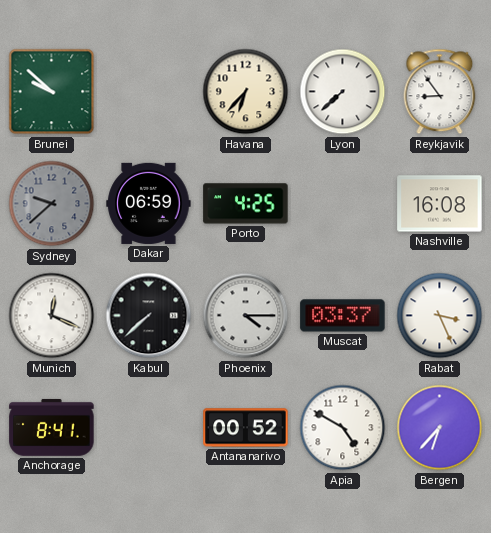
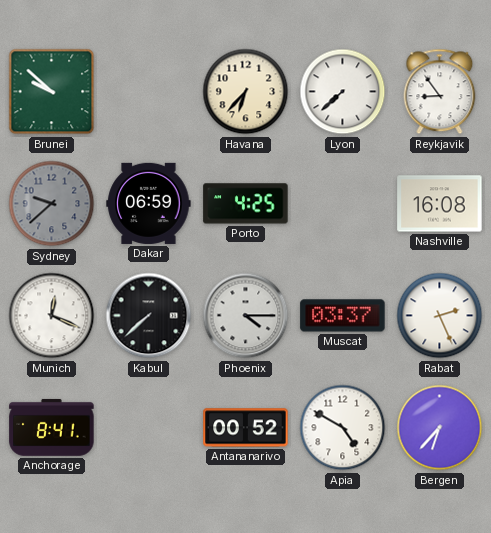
Rabat: 3:26 -> 2:26 (440, 316)
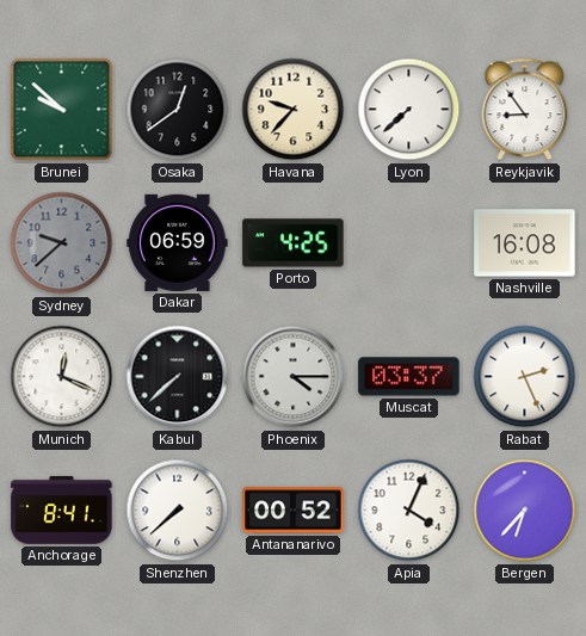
Osaka: none -> 12:39 (178, 110)
Havana: 6:37 -> 9:37 (294, 110)
Shenzhen: none -> 7:38 (178, 511)
Apia: 4:50 -> 4:04 (409, 511)
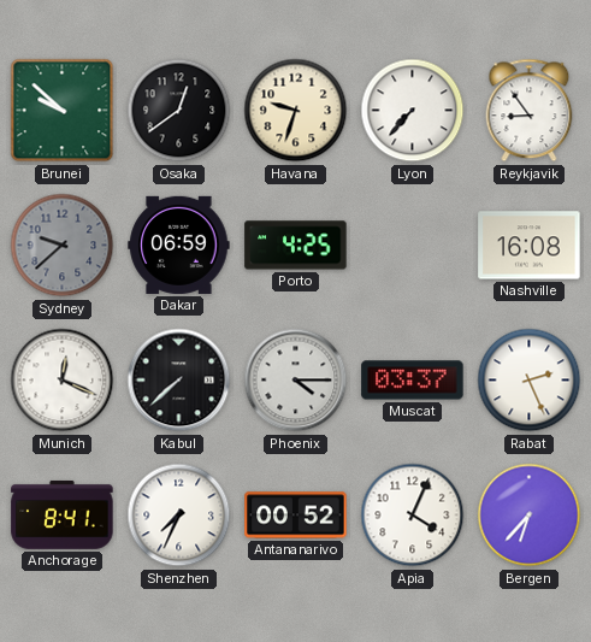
Havana: 9:37 -> 9:33 (296, 111)
Lyon: 7:38 -> 7:37 (413, 111)
Shenzhen: 7:38 -> 7:34 (179, 516)
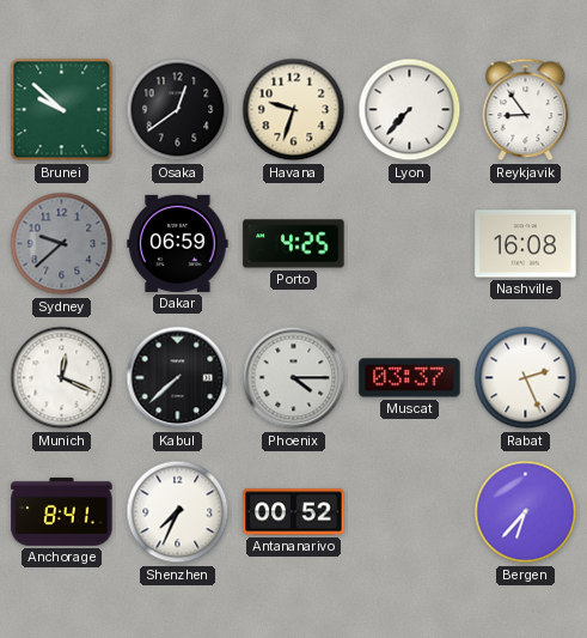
Apia: 4:04 -> none (413, 516)
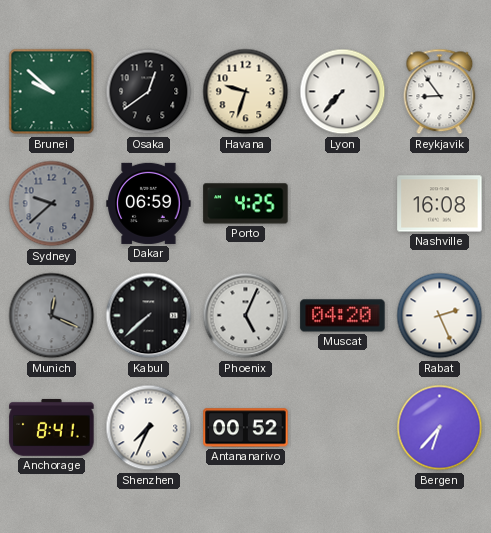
Munich dial: white -> grey (52, 316)
Phoenix: 4:15 -> 5:04 (246, 316)
Muscat: 03:37 -> 04:20 (343, 316)
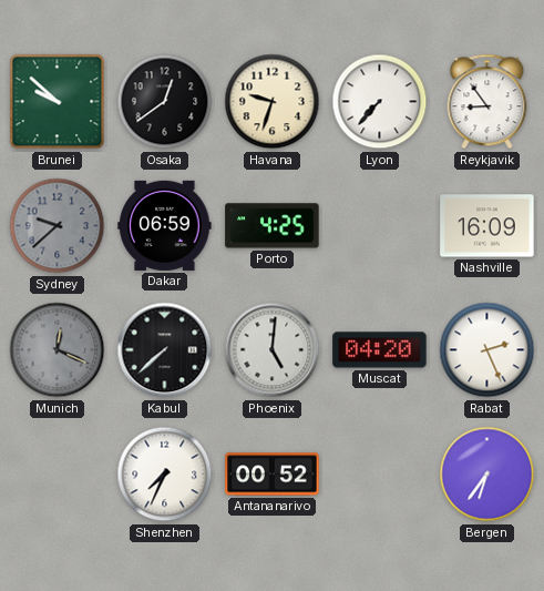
Nashville: 16:08 -> 16:09 (487, 226)
Phoenix: 5:04 -> 5:01 (273, 350)
Anchorage: 8:41 -> none (52, 427)
Bergen: 6:37 -> 6:36 (487, 475)
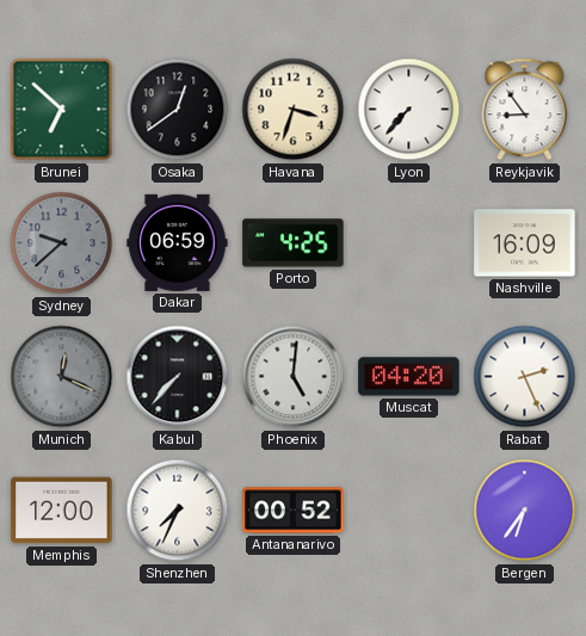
Brunei: 9:52 -> 6:52 (62, 110)
Havana: 9:33 -> 3:33 (294, 110)
Kabul: 7:38 -> 7:37 (178, 377)
Memphis: none -> 12:00 (62, 511)
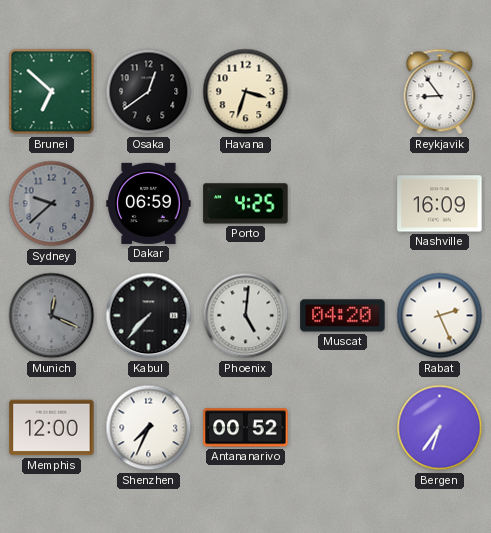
Lyon: 7:37 -> none (409, 110)
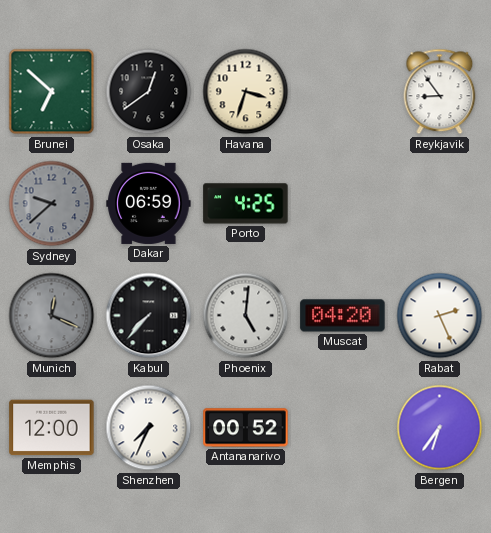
Nashville: 16:09 -> none (440, 204)
